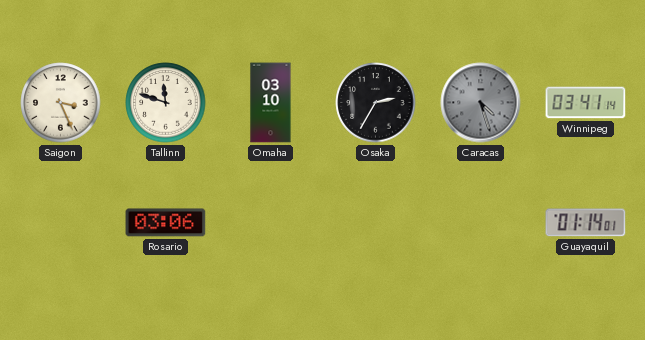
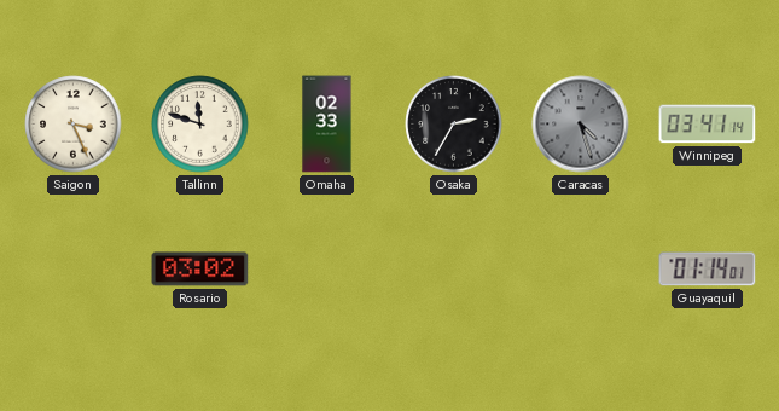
Omaha: 03:10 -> 02:33 (327, 125)
Rosario: 03:06 -> 03:02 (200, 270)
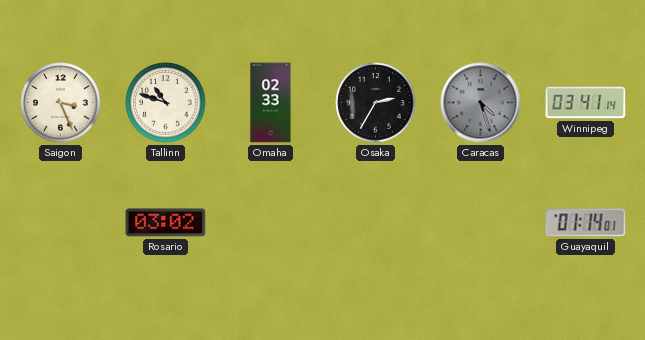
Tallinn: 11:48 -> 10:48 (166, 103)
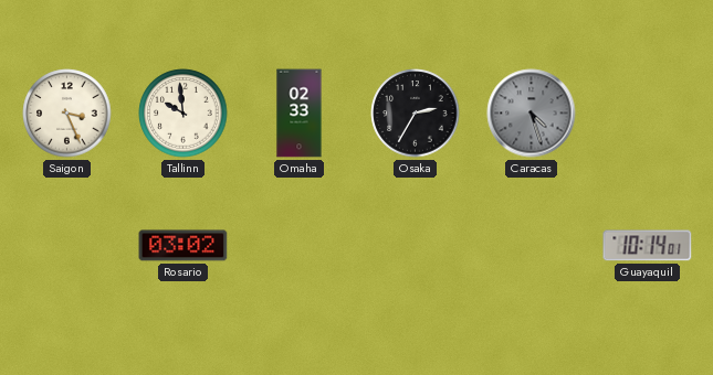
Tallinn: 10:48 -> 9:59 (184, 114)
Winnipeg: 03:41 -> none (586, 103)
Guayaquil: 01:14 -> 10:14 (648, 246)
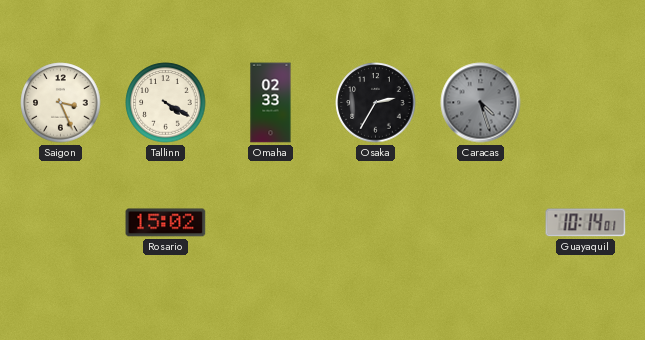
Tallinn: 9:59 -> 4:20 (166, 103)
Rosario: 03:02 -> 15:02 (166, 223)
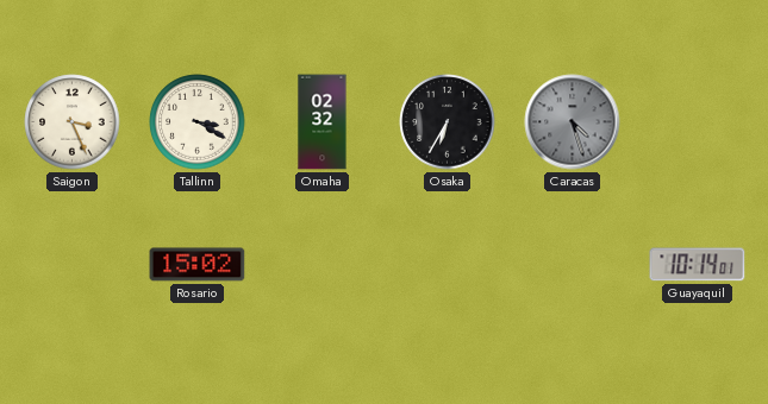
Tallinn: 4:20 -> 3:20 (198, 122)
Omaha: 02:33 -> 02:32 (323, 122)
Osaka: 2:35 -> 6:35 (448, 122)
